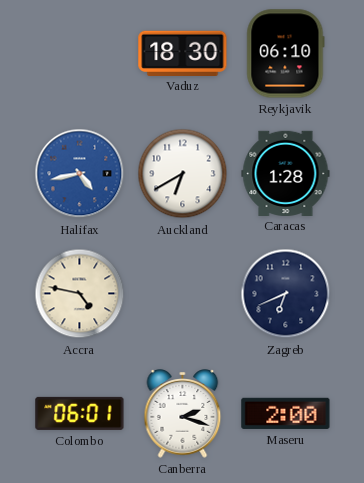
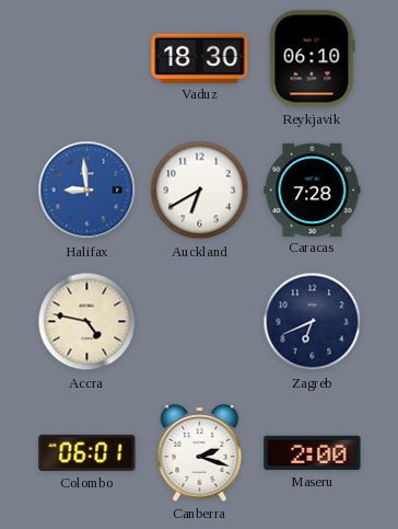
Halifax: 4:43 -> 8:59 (87, 191)
Caracas: 1:28 -> 7:28 (313, 189)
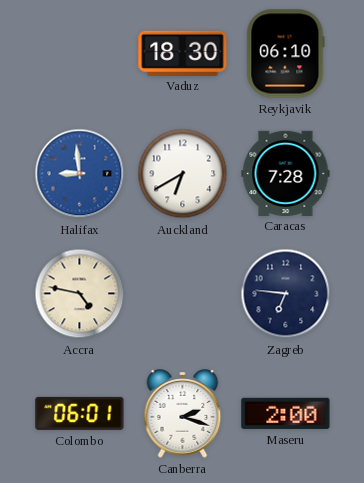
Zagreb: 6:41 -> 6:46 (286, 294)
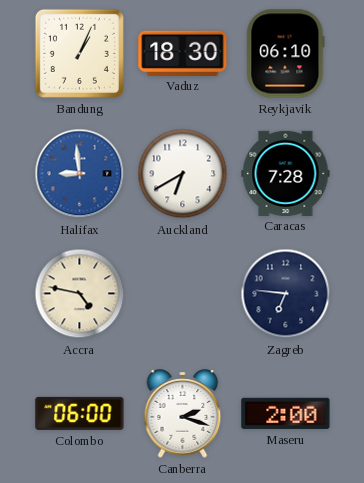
Bandung: none -> 1:04 (79, 53)
Colombo: 06:01 -> 06:00 (80, 413)
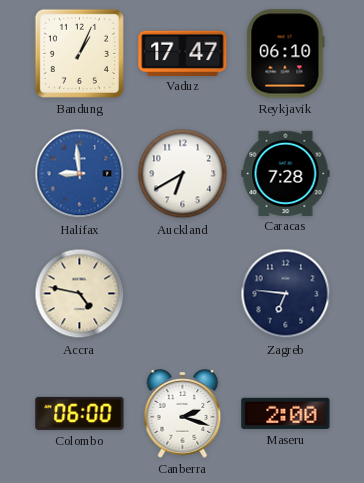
Vaduz: 18:30 -> 17:47 (183, 53)
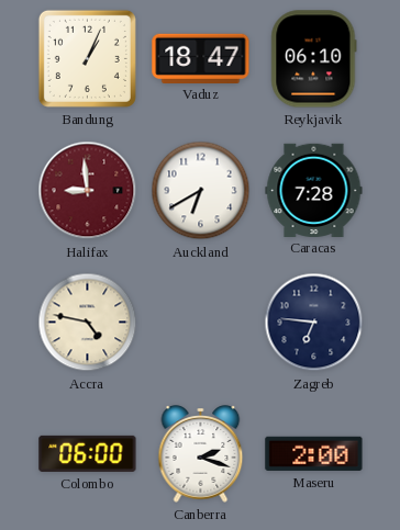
Vaduz: 17:47 -> 18:47 (201, 58)
Halifax dial: blue -> burgundy (88, 191)
